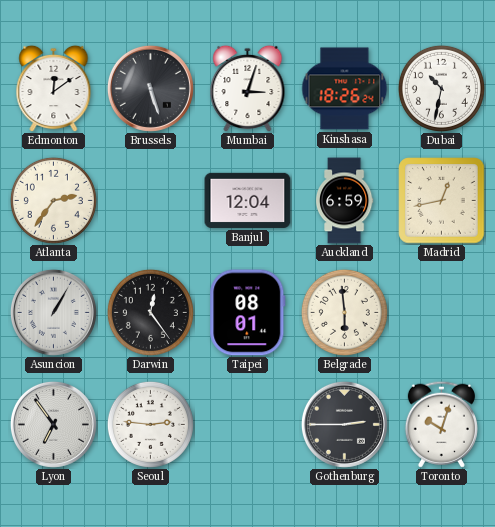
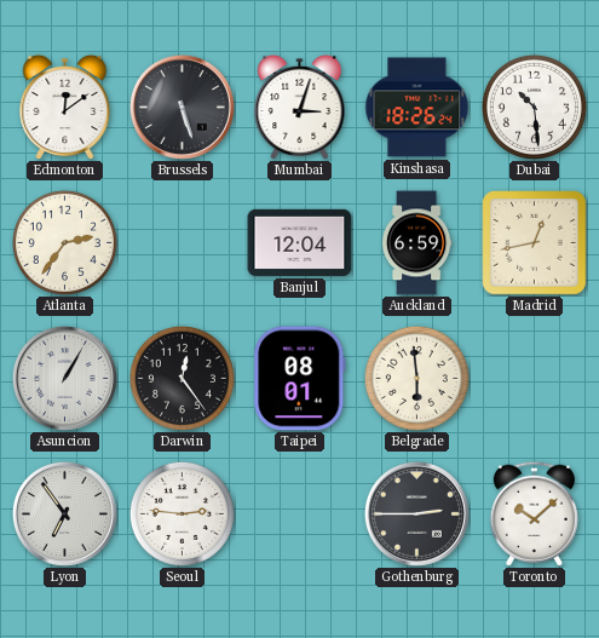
Dubai: 10:32 -> 10:29 (534, 107)
Toronto: 10:03 -> 10:08 (534, 513)
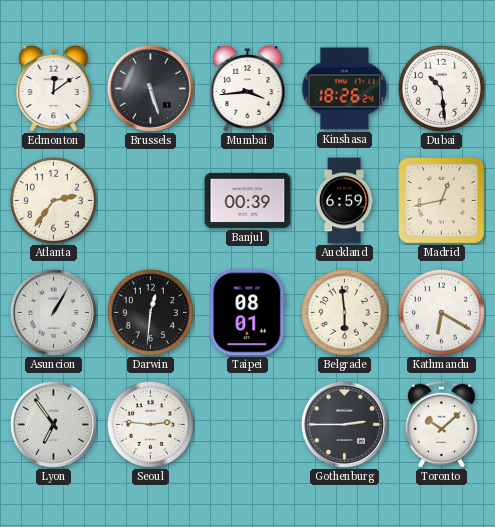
Mumbai: 3:03 -> 3:44 (248, 88)
Banjul: 12:04 -> 00:39 (248, 200)
Darwin: 12:24 -> 12:31 (150, 312)
Kathmandu: none -> 6:20 (441, 312)
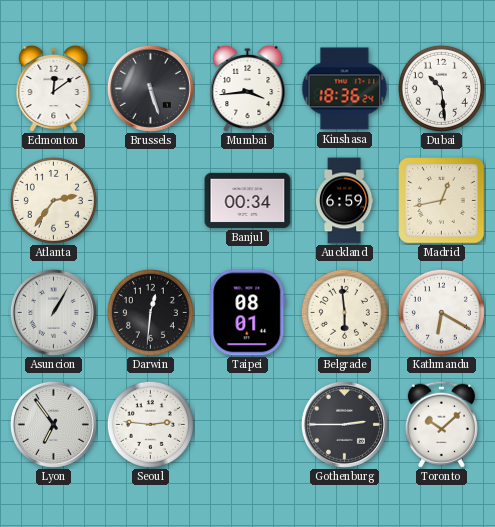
Kinshasa: 18:26 -> 18:36 (345, 89)
Banjul: 00:39 -> 00:34 (248, 200)
